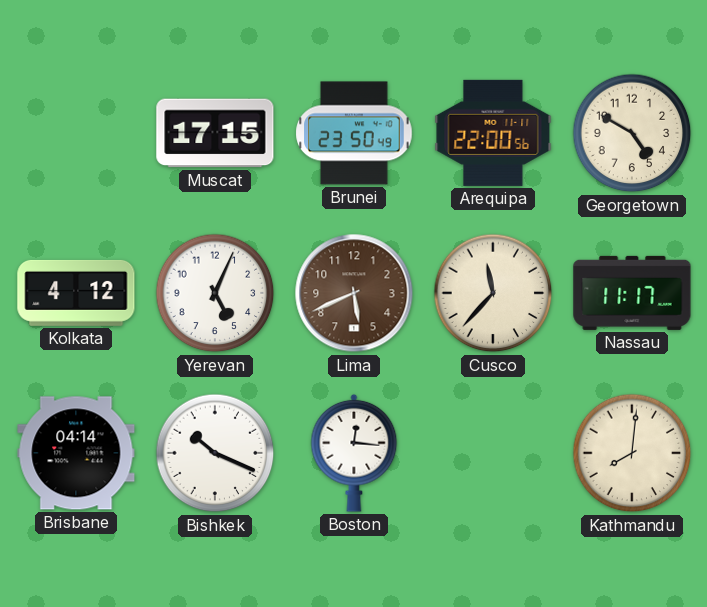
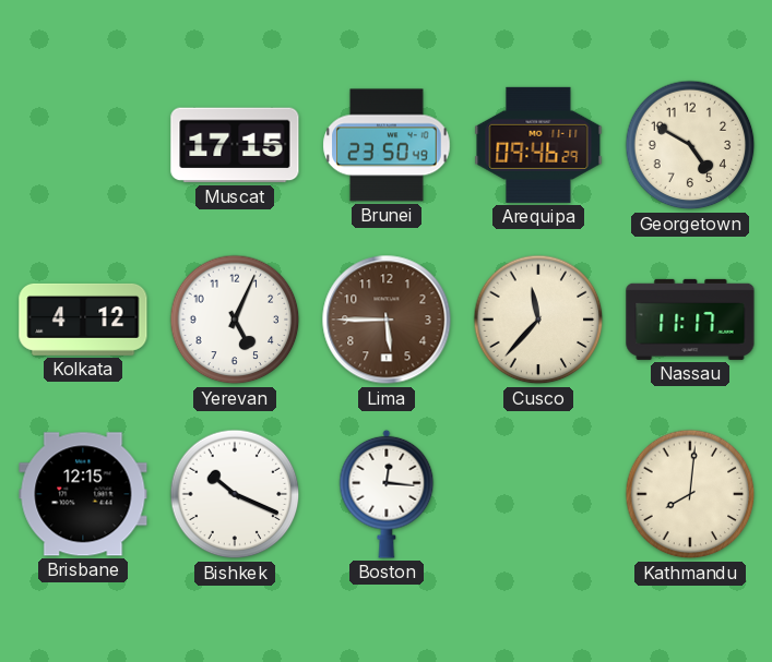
Arequipa: 22:00 -> 09:46 (538, 145)
Lima: 5:41 -> 5:45 (387, 320)
Brisbane: 04:14 -> 12:15 (83, 494)
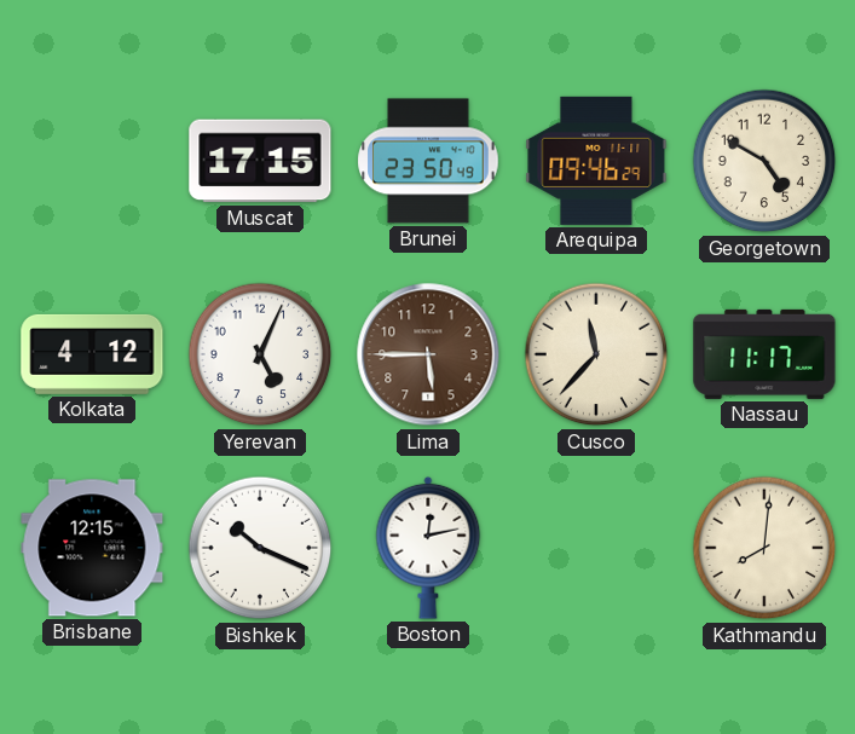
Boston: 12:16 -> 12:13 (428, 548)
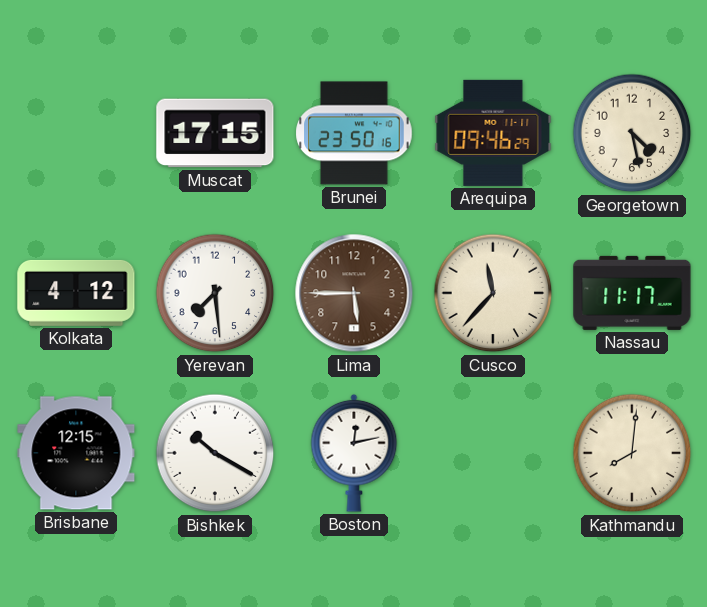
Brunei: 23:50:49 -> 23:50:16 (354, 133)
Georgetown: 4:50 -> 4:28 (632, 133)
Yerevan: 5:04 -> 7:29 (215, 293)
Bishkek: 10:19 -> 10:20 (215, 453)
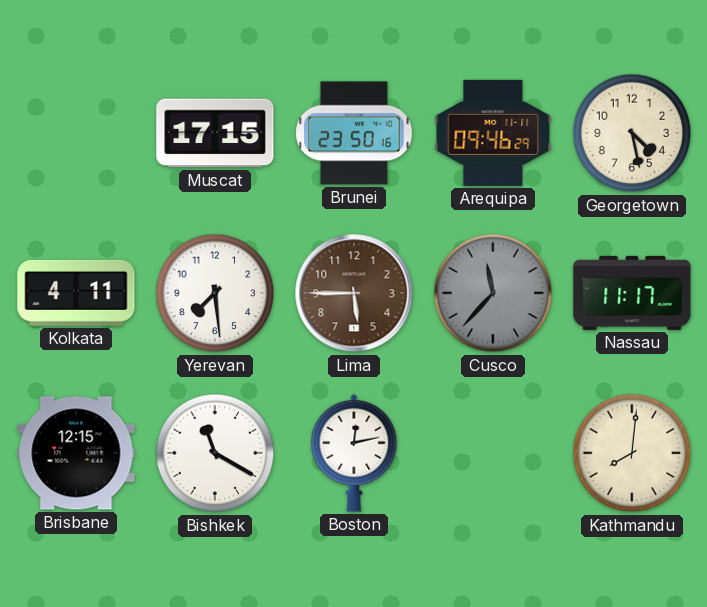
Kolkata: 4:12 -> 4:11 (76, 293)
Cusco dial: cream -> grey (493, 293)
Bishkek: 10:20 -> 11:20 (215, 453)
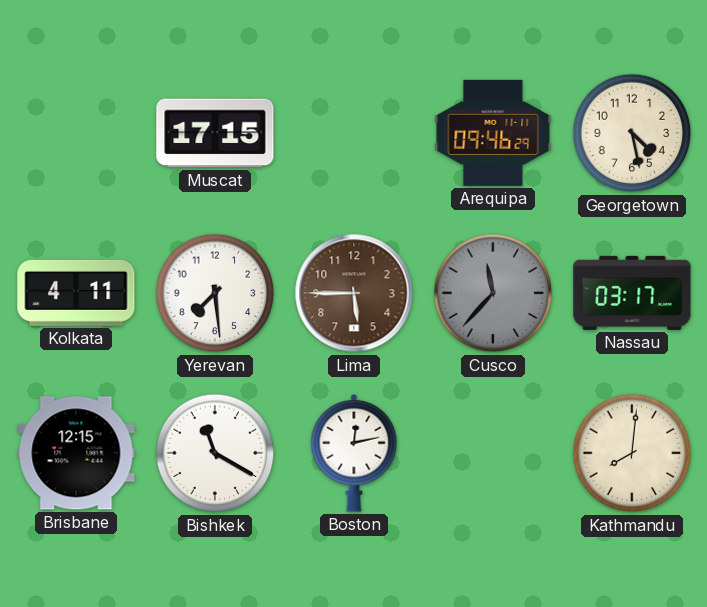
Brunei: 23:50 -> none (354, 133)
Nassau: 11:17 -> 03:17 (632, 293)
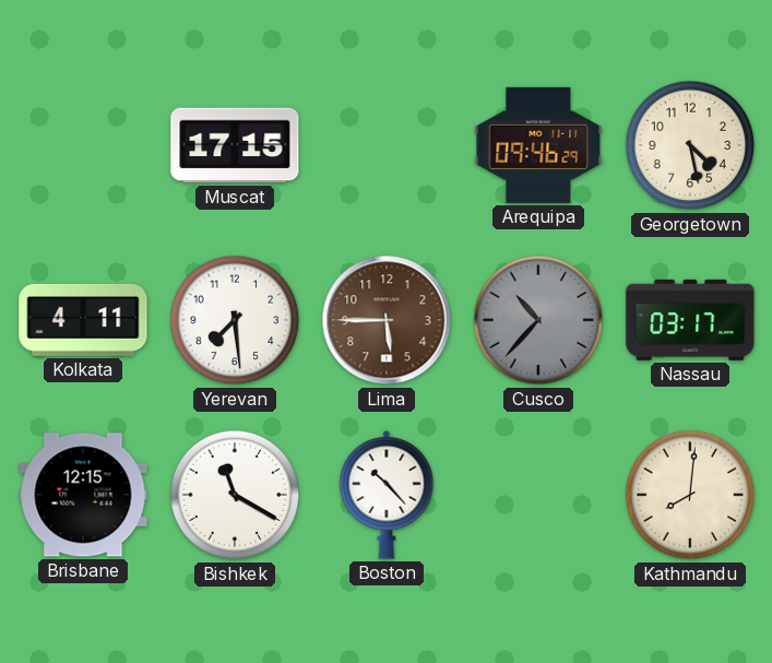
Cusco: 11:37 -> 10:37 (538, 320)
Boston: 12:13 -> 10:23 (387, 495)
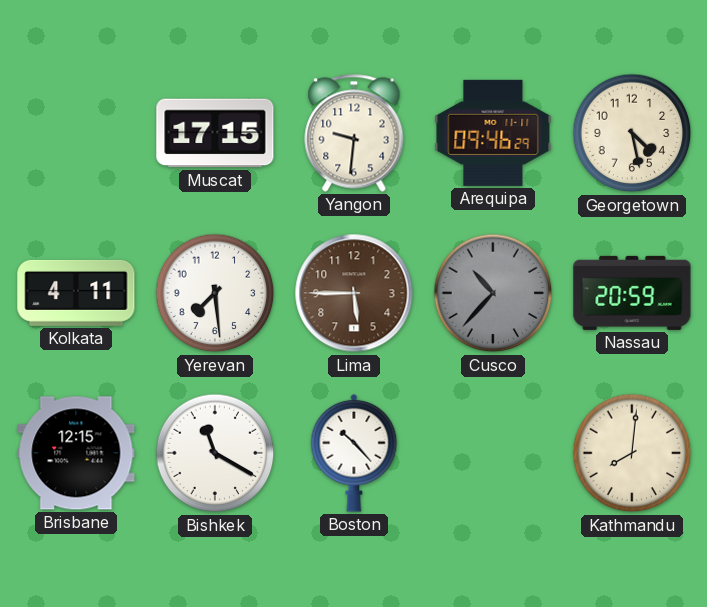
Yangon: none -> 9:31 (354, 133)
Nassau: 03:17 -> 20:59 (632, 293)
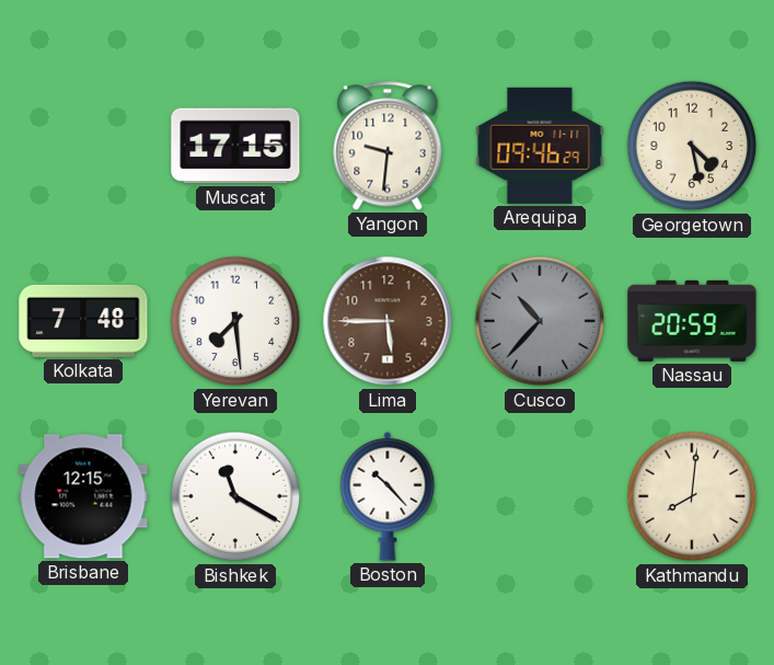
Kolkata: 4:11 -> 7:48 (83, 321)
